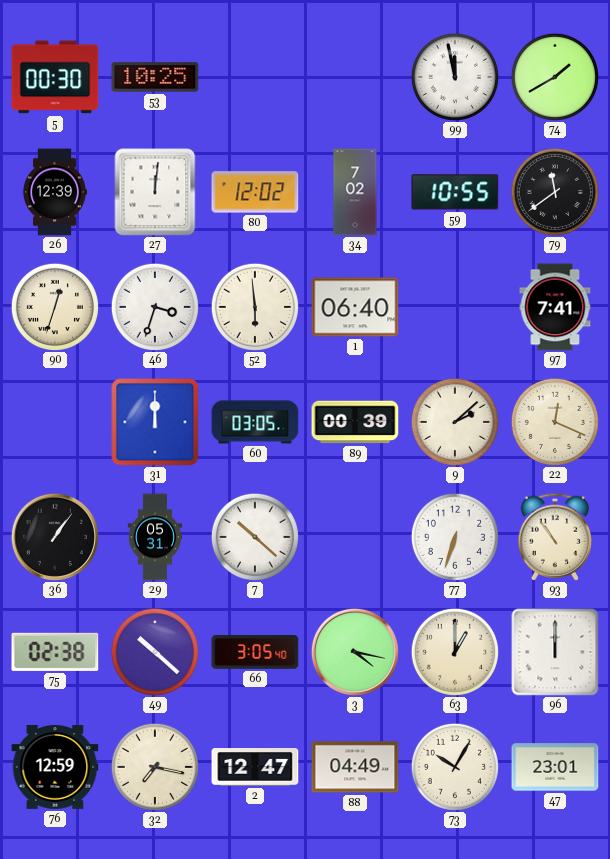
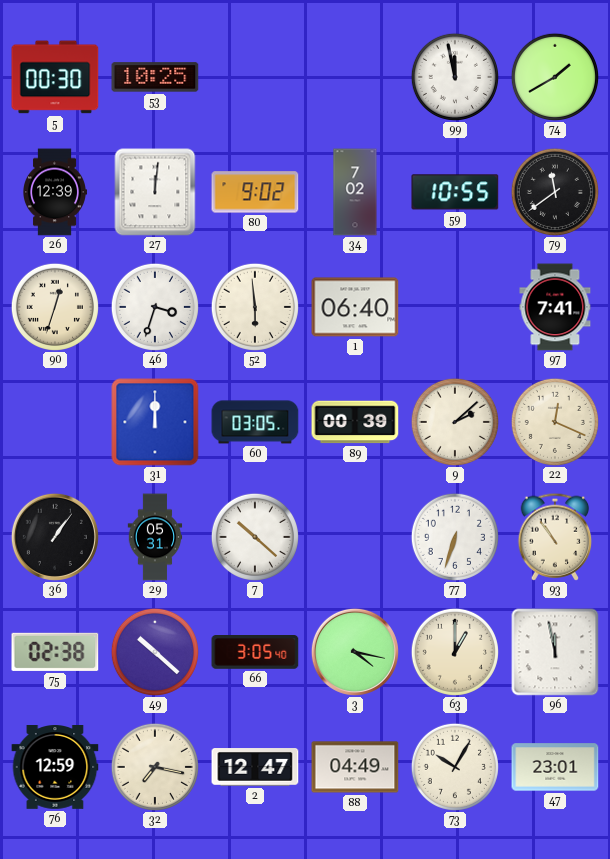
80: 12:02 -> 9:02 (255, 192)
96: 12:00 -> 11:58 (555, 652)
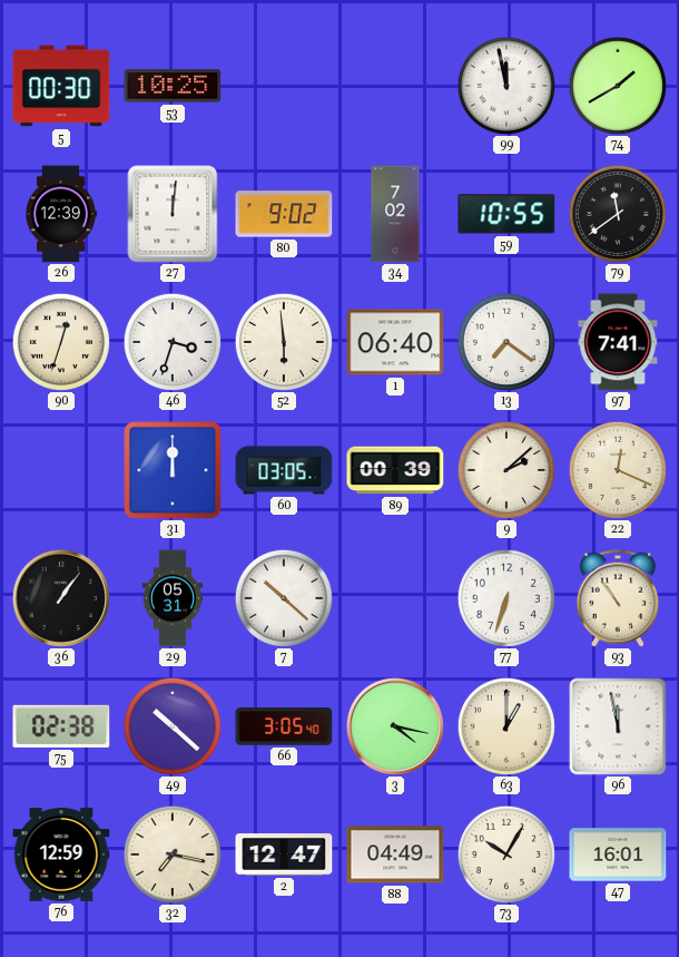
13: none -> 7:21 (506, 342)
47: 23:01 -> 16:01 (618, 855)
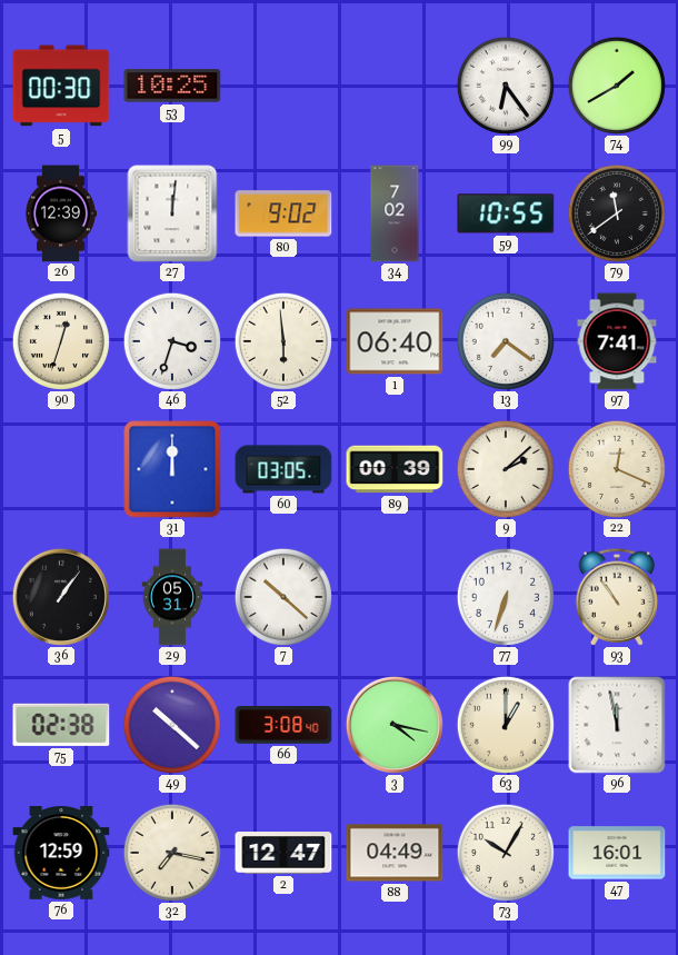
99: 11:58 -> 6:24 (506, 86)
66: 3:05 -> 3:08 (283, 726)
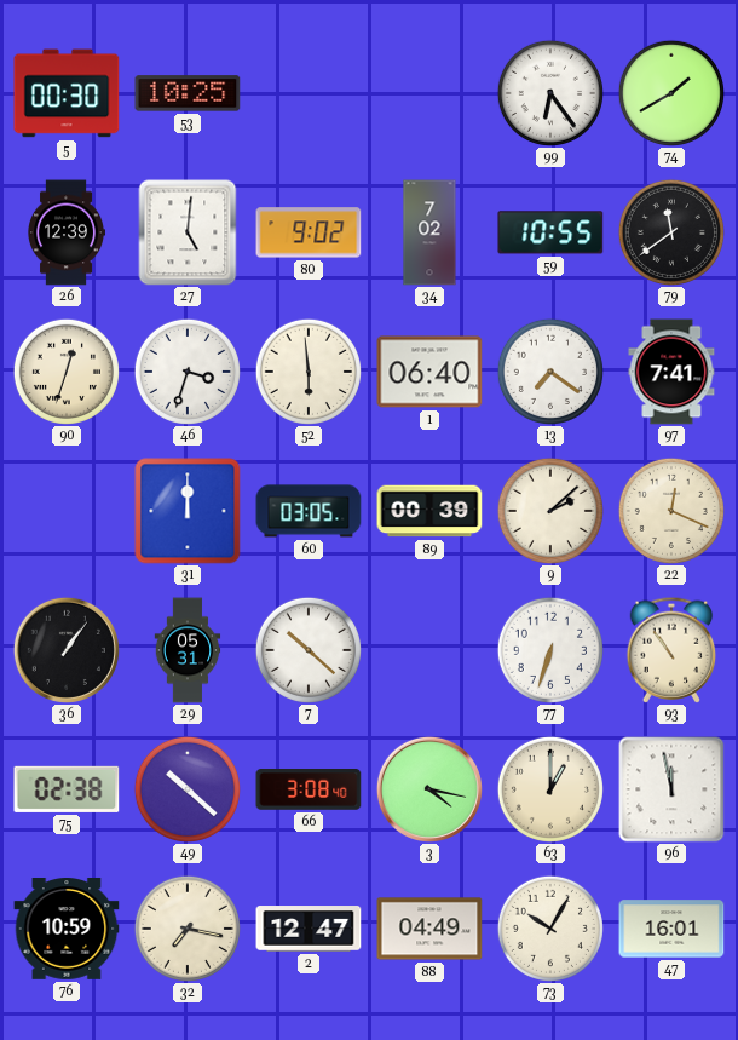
27: 12:01 -> 5:01 (188, 232)
76: 12:59 -> 10:59 (67, 930)
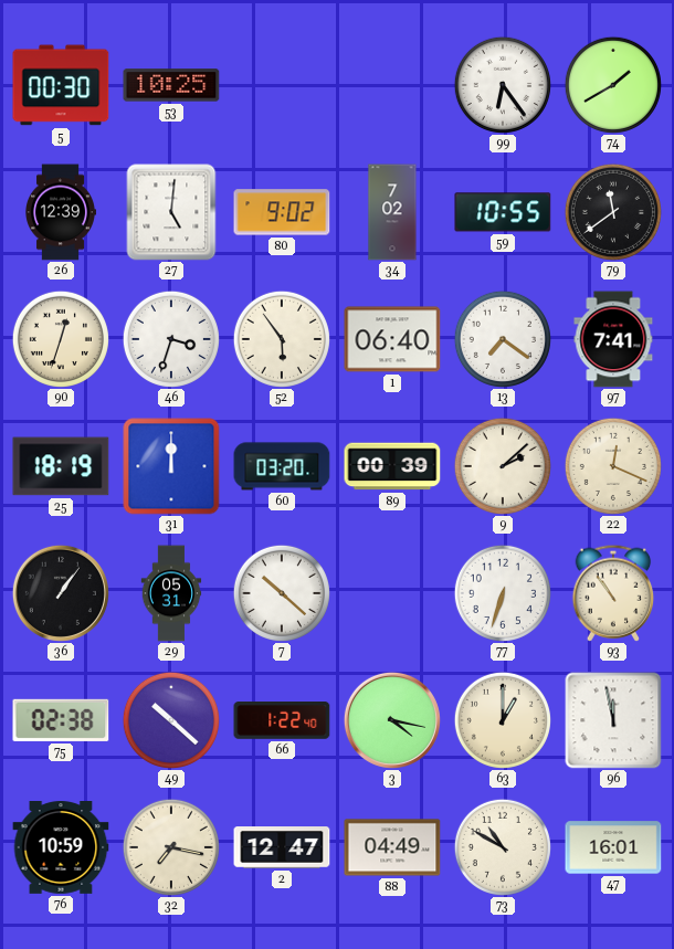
52: 5:59 -> 5:54 (282, 339)
25: none -> 18:19 (61, 466)
60: 03:05 -> 03:20 (282, 466)
66: 3:08 -> 1:22 (282, 721)
73: 10:05 -> 10:50 (503, 847)
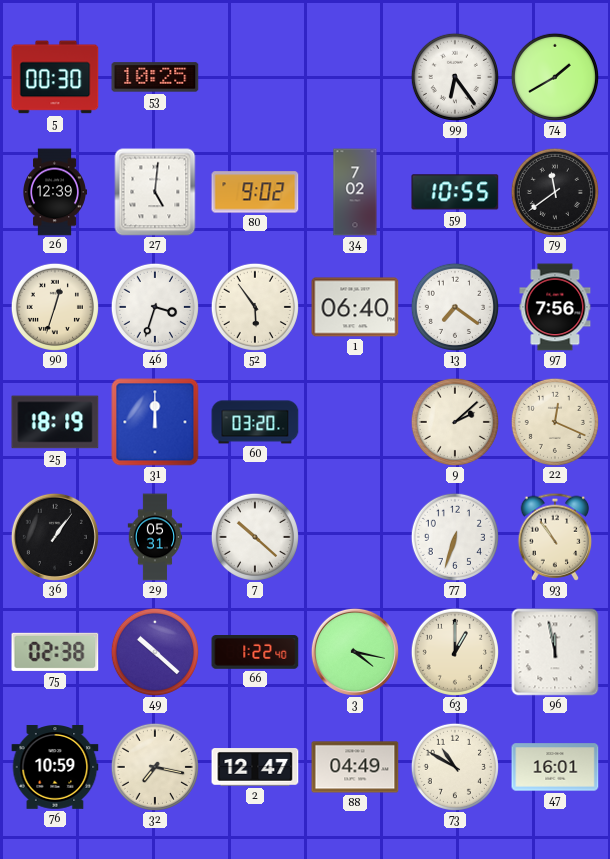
97: 7:41 -> 7:56 (555, 307)
89: 00:39 -> none (392, 466)
